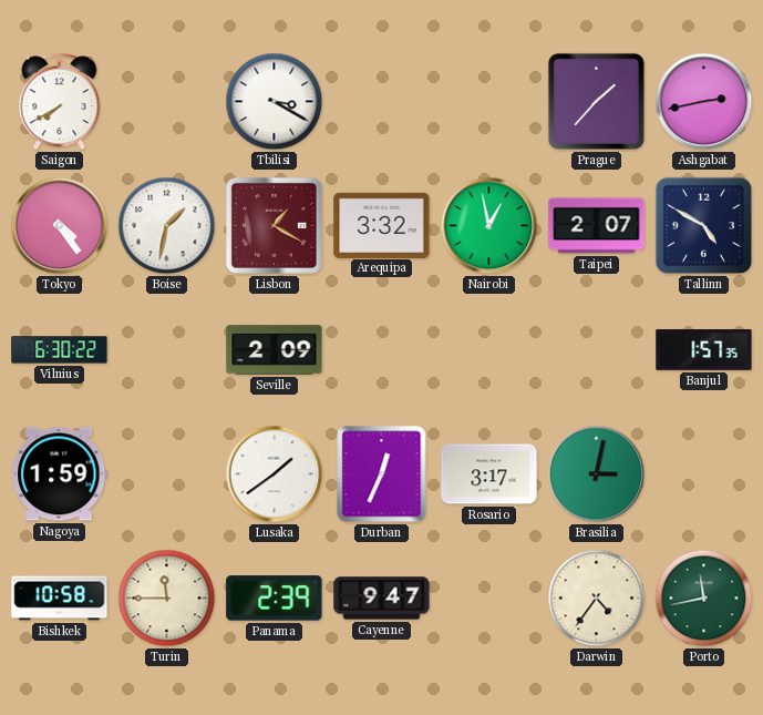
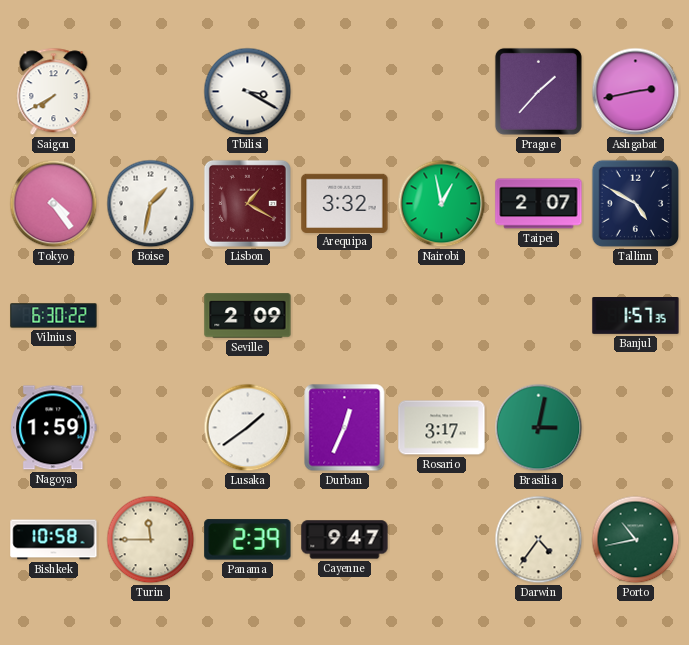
Porto: 11:43 -> 10:43 (636, 540)
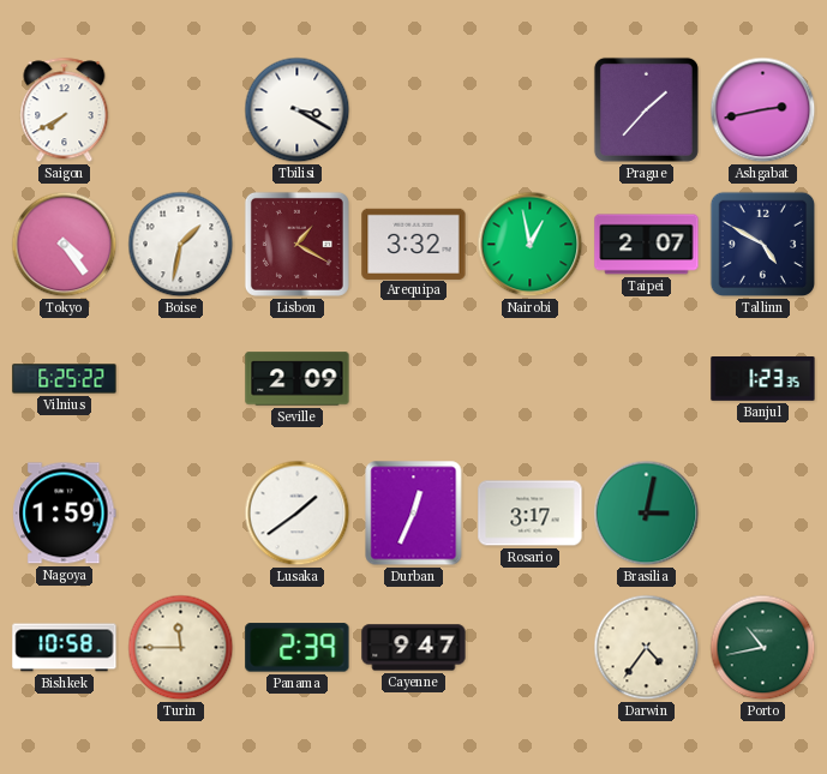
Vilnius: 6:30 -> 6:25 (65, 379)
Banjul: 1:57 -> 1:23 (763, 379)
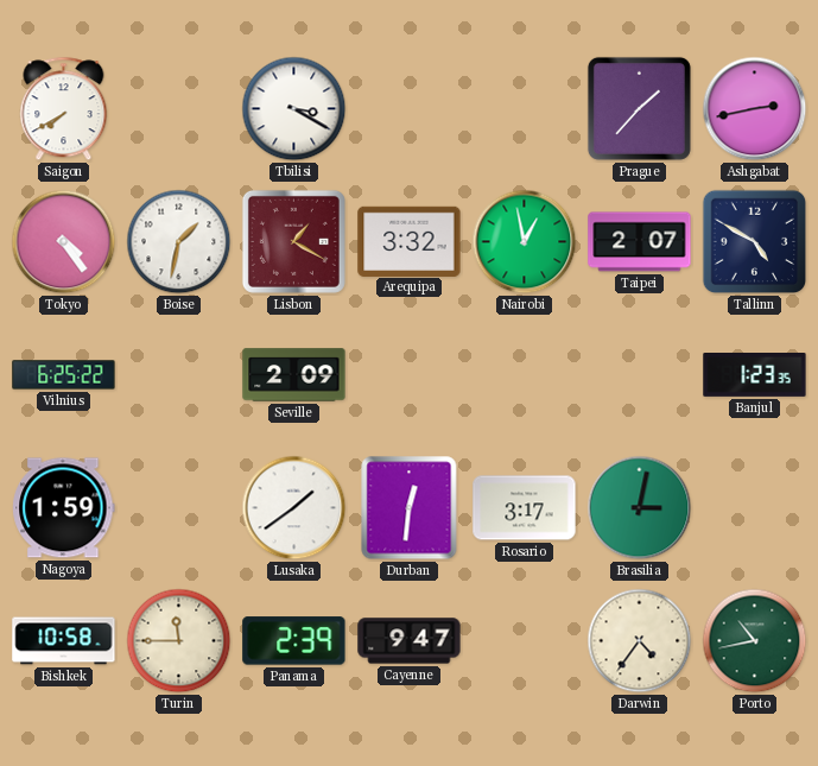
Durban: 12:34 -> 12:31 (410, 508)
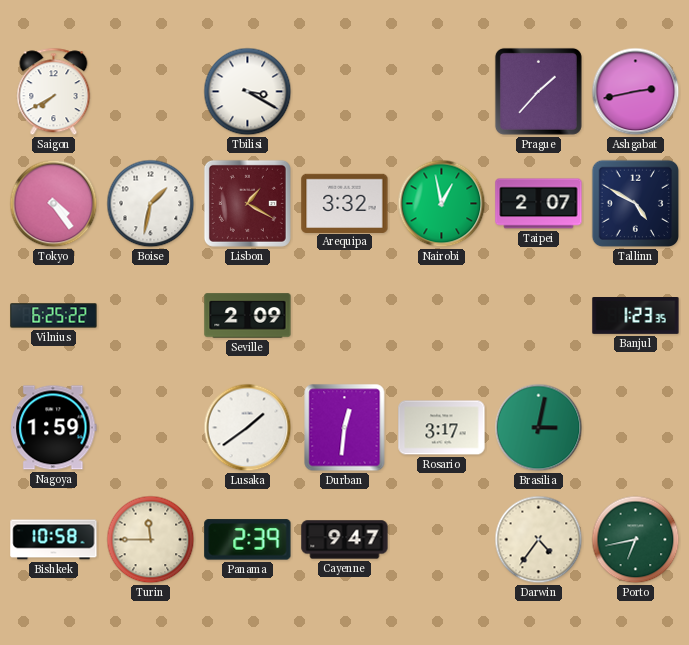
Porto: 10:43 -> 6:43 (636, 540)
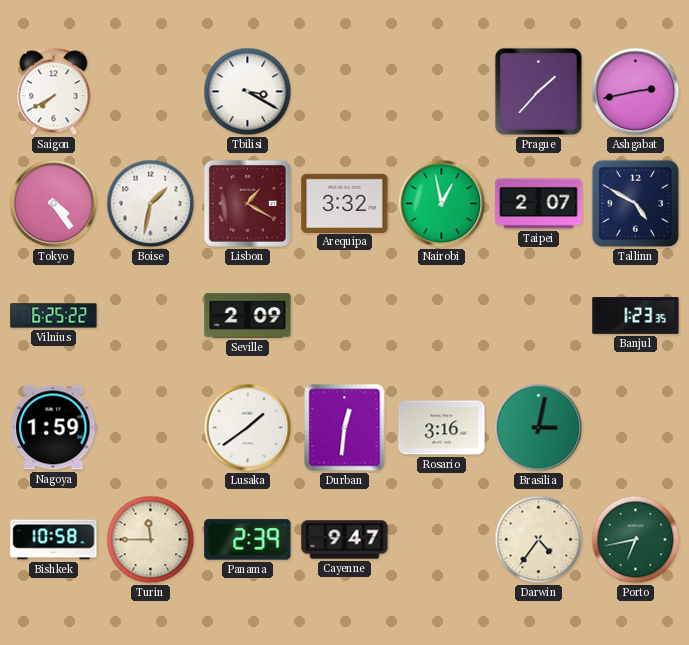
Rosario: 3:17 -> 3:16 (442, 428)
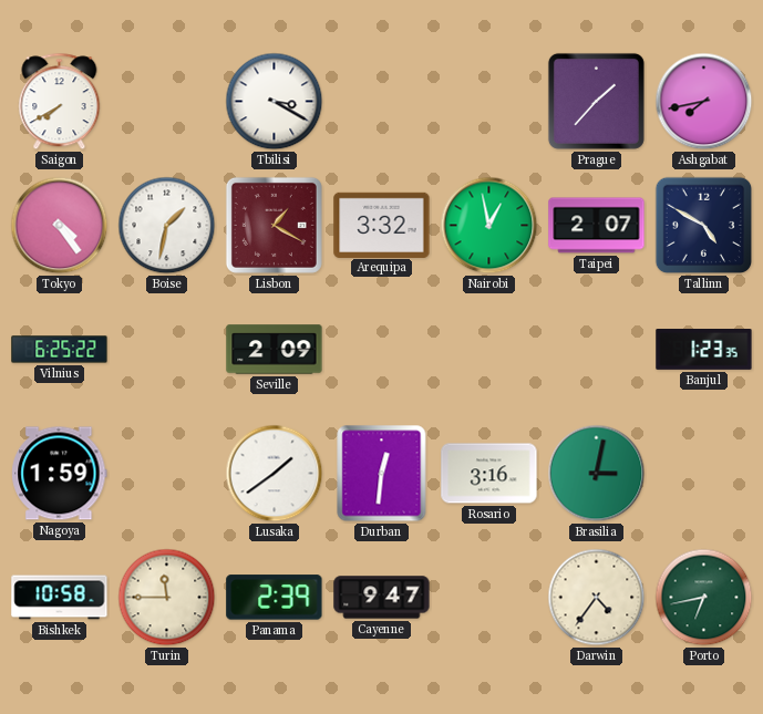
Ashgabat: 2:43 -> 7:43 (704, 102)
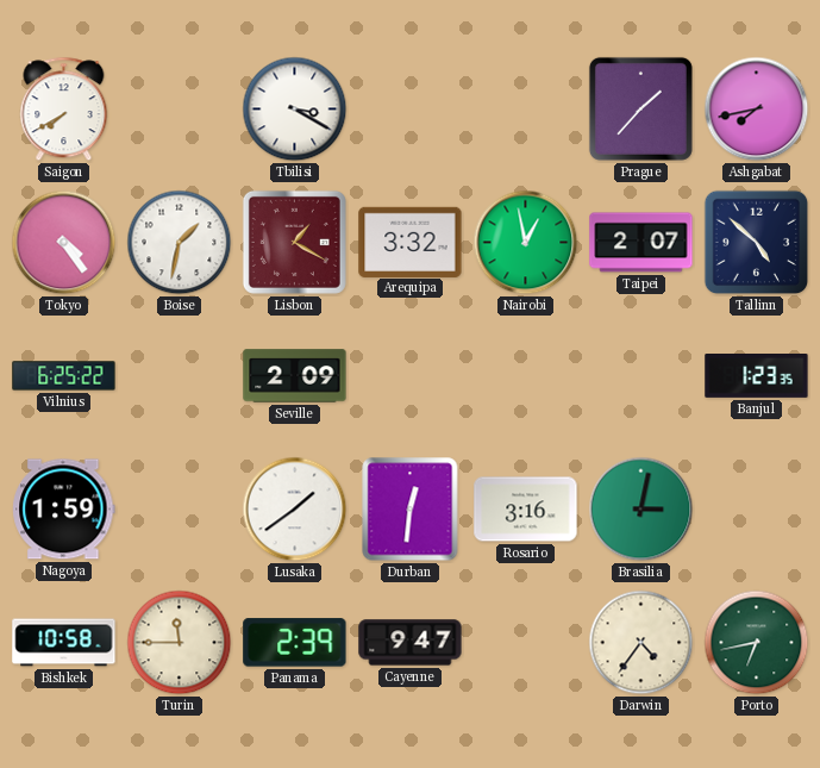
Tallinn: 4:50 -> 4:52 (757, 243)
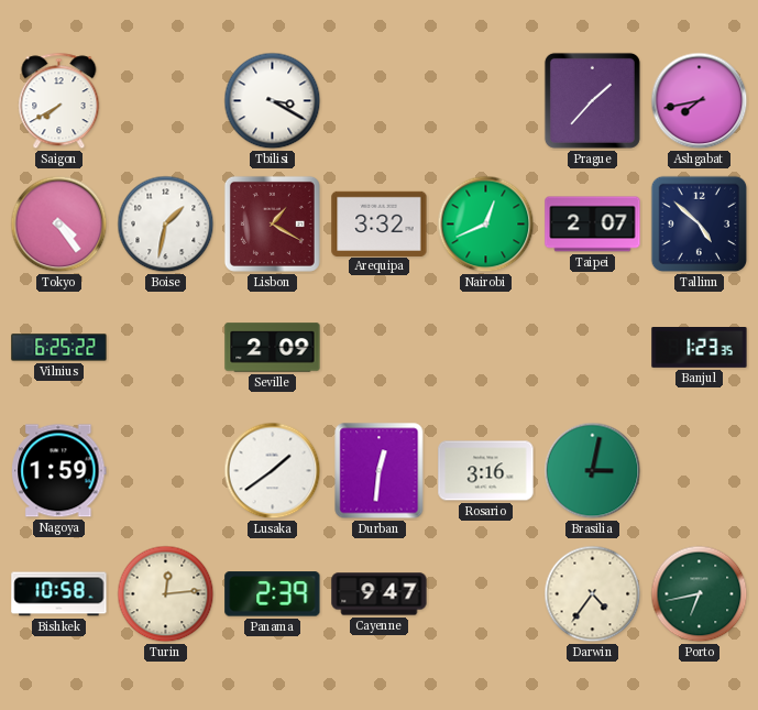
Nairobi: 12:58 -> 12:41 (486, 225)
Turin: 11:45 -> 12:14 (166, 594)
